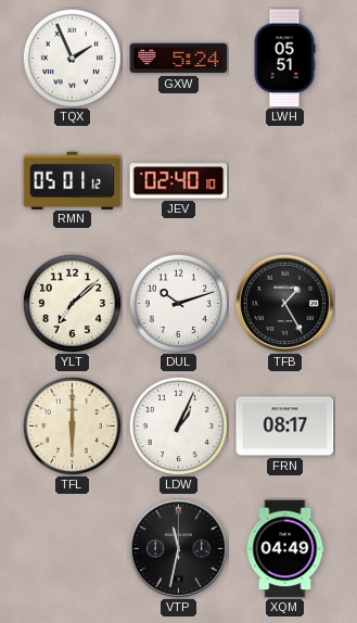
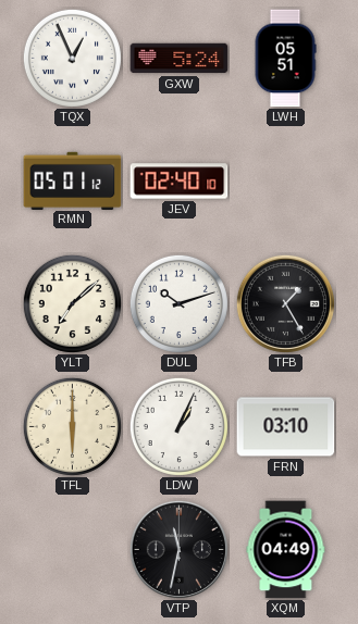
TQX: 1:56 -> 12:56 (72, 58)
FRN: 08:17 -> 03:10 (286, 427)
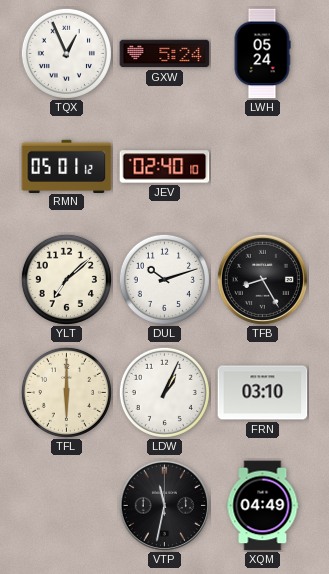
LWH: 05:51 -> 05:24 (262, 54)
TFB: 1:25 -> 8:25 (262, 279)
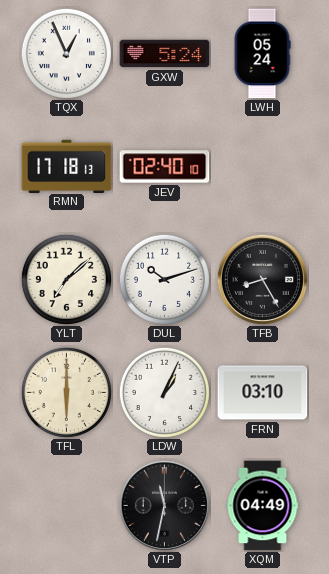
RMN: 05:01 -> 17:18 (67, 166)
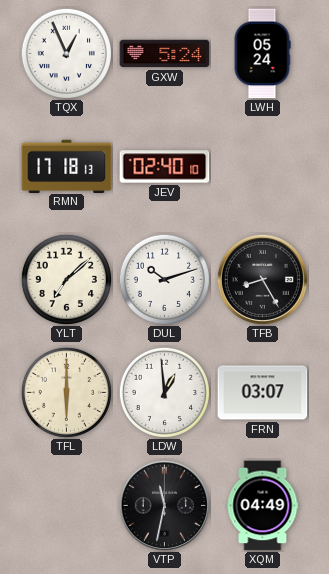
LDW: 1:04 -> 12:59 (164, 392)
FRN: 03:10 -> 03:07 (263, 393)
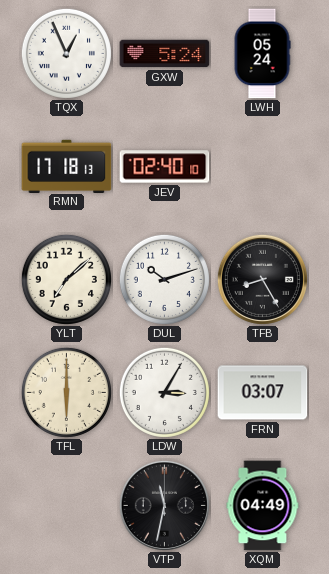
LDW: 12:59 -> 3:05 (164, 392)
